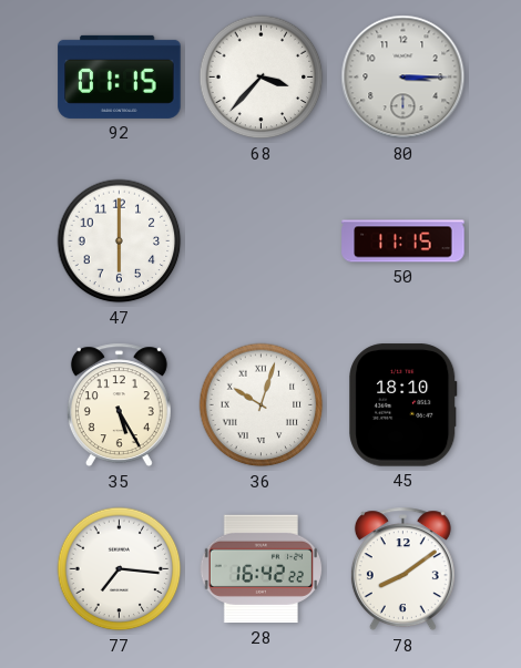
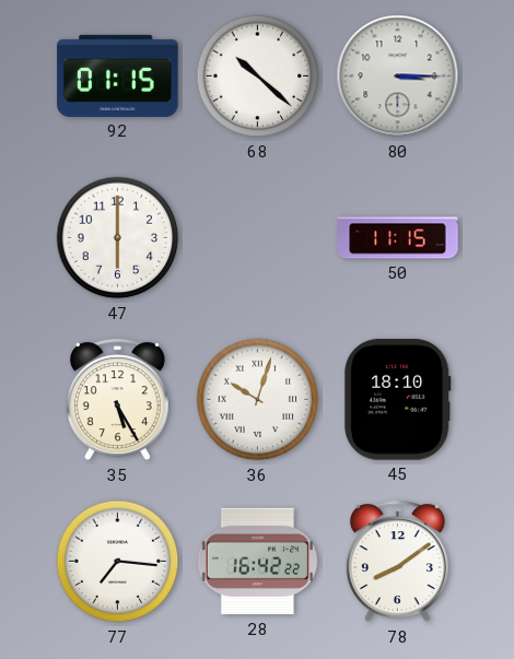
68: 3:37 -> 10:22 (258, 77)
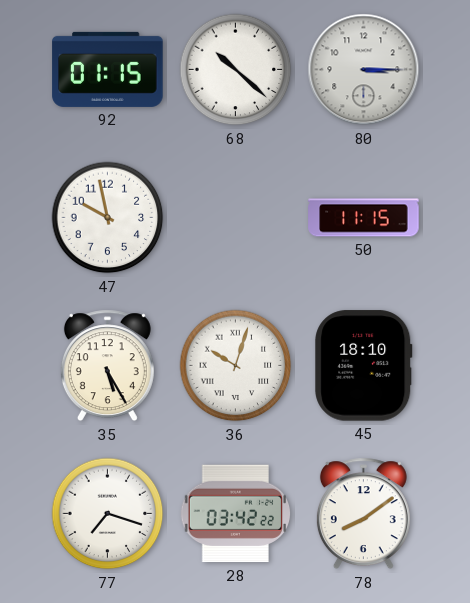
47: 6:00 -> 9:58 (108, 218)
77: 7:16 -> 7:18 (108, 514)
28: 16:42 -> 03:42 (236, 514)
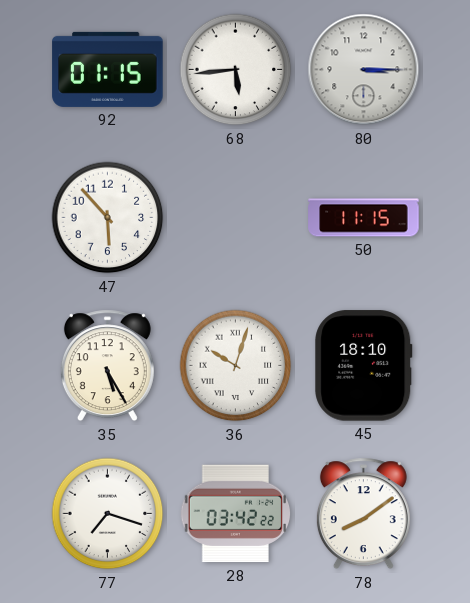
68: 10:22 -> 5:44 (236, 70)
47: 9:58 -> 5:53 (108, 218)
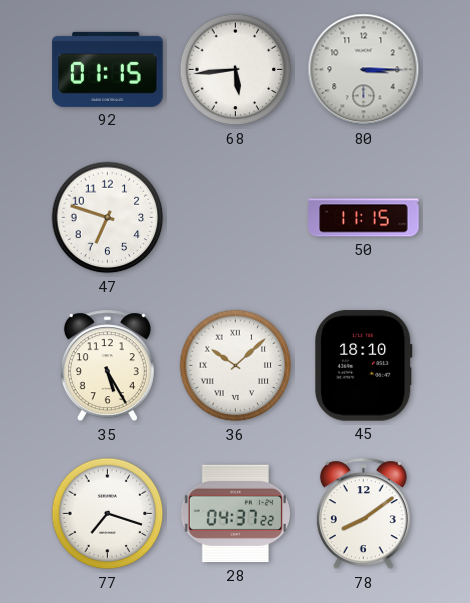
47: 5:53 -> 6:48 (108, 218)
36: 10:03 -> 10:08 (236, 366)
28: 03:42 -> 04:37 (236, 514)
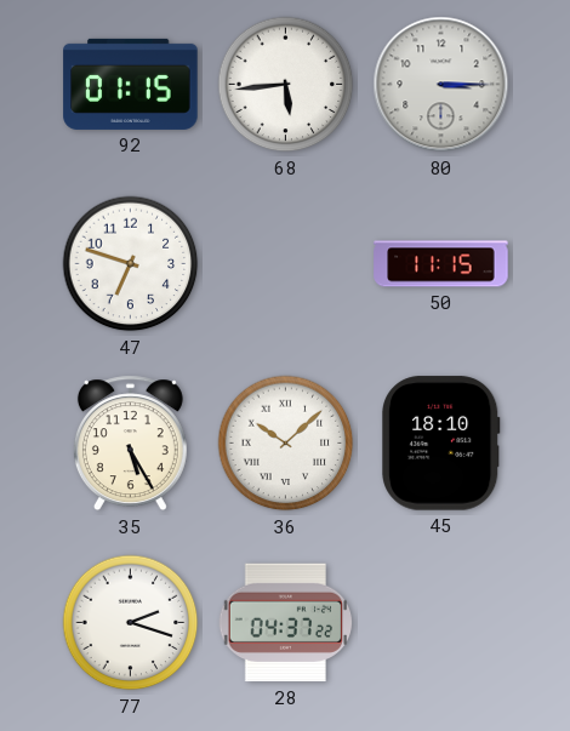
77: 7:18 -> 2:18 (131, 623)
78: 8:09 -> none (363, 514)
